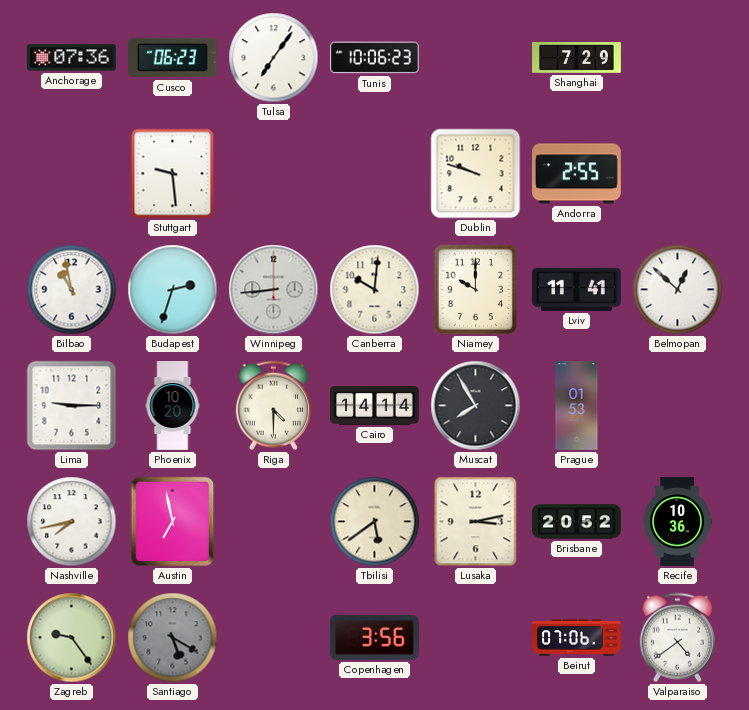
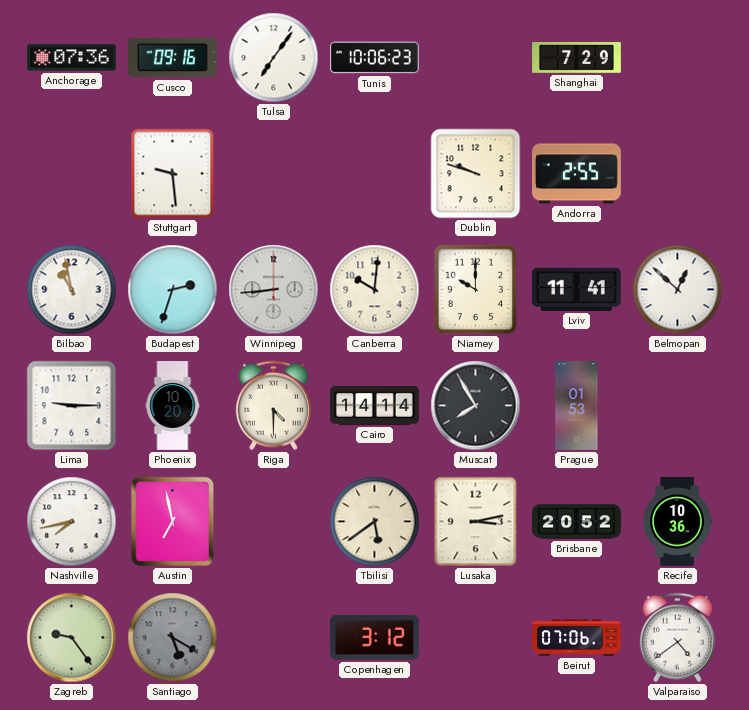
Cusco: 06:23 -> 09:16 (172, 58)
Copenhagen: 3:56 -> 3:12 (374, 637)
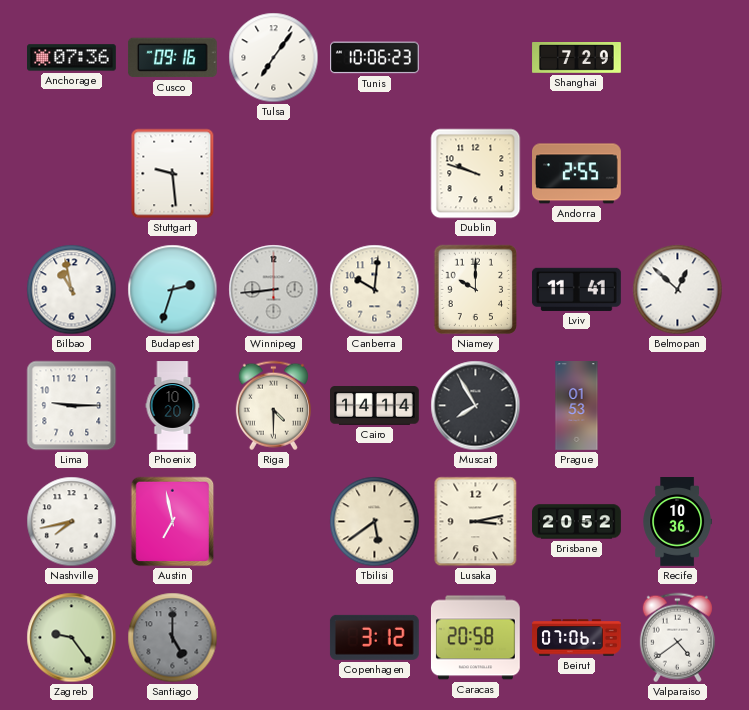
Santiago: 5:20 -> 5:00 (173, 638)
Caracas: none -> 20:58 (475, 638)
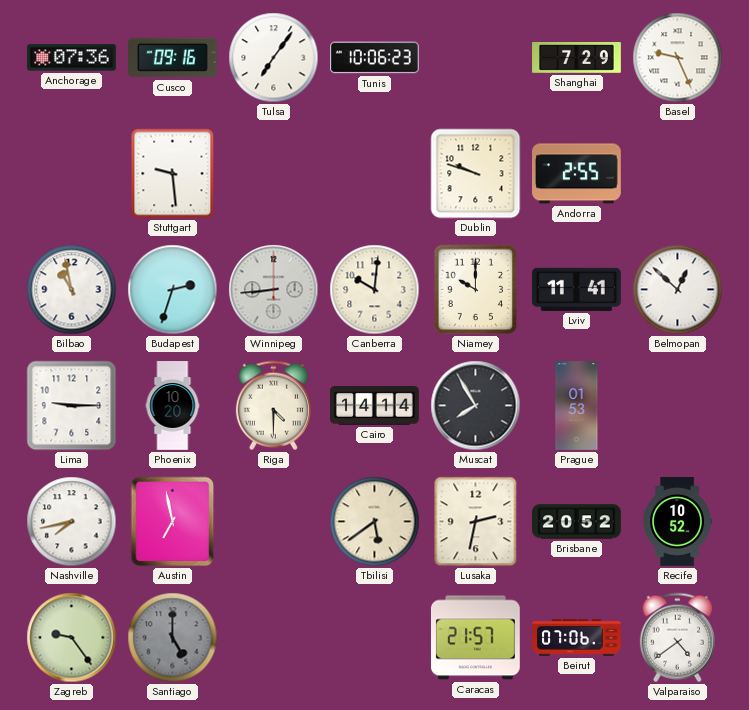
Basel: none -> 9:26 (678, 58)
Lusaka: 3:13 -> 2:32 (476, 522)
Recife: 10:36 -> 10:52 (677, 522)
Copenhagen: 3:12 -> none (374, 637)
Caracas: 20:58 -> 21:57 (475, 638)
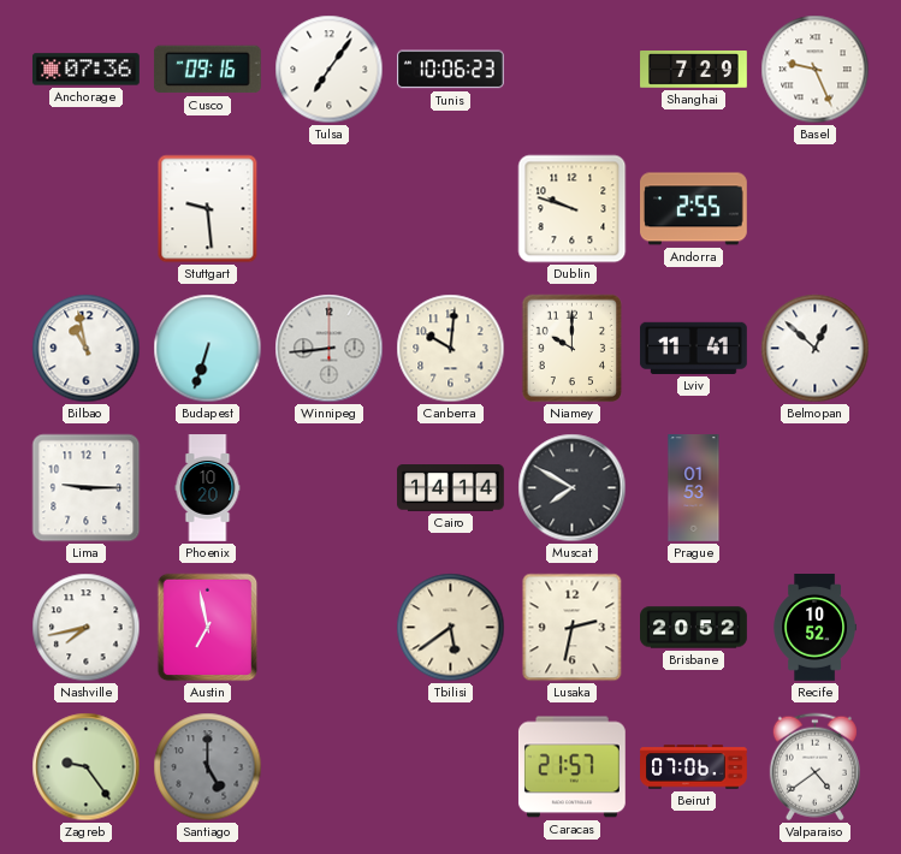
Budapest: 2:33 -> 6:33 (208, 349)
Riga: 4:30 -> none (273, 406)
Muscat: 7:55 -> 7:50 (573, 488)
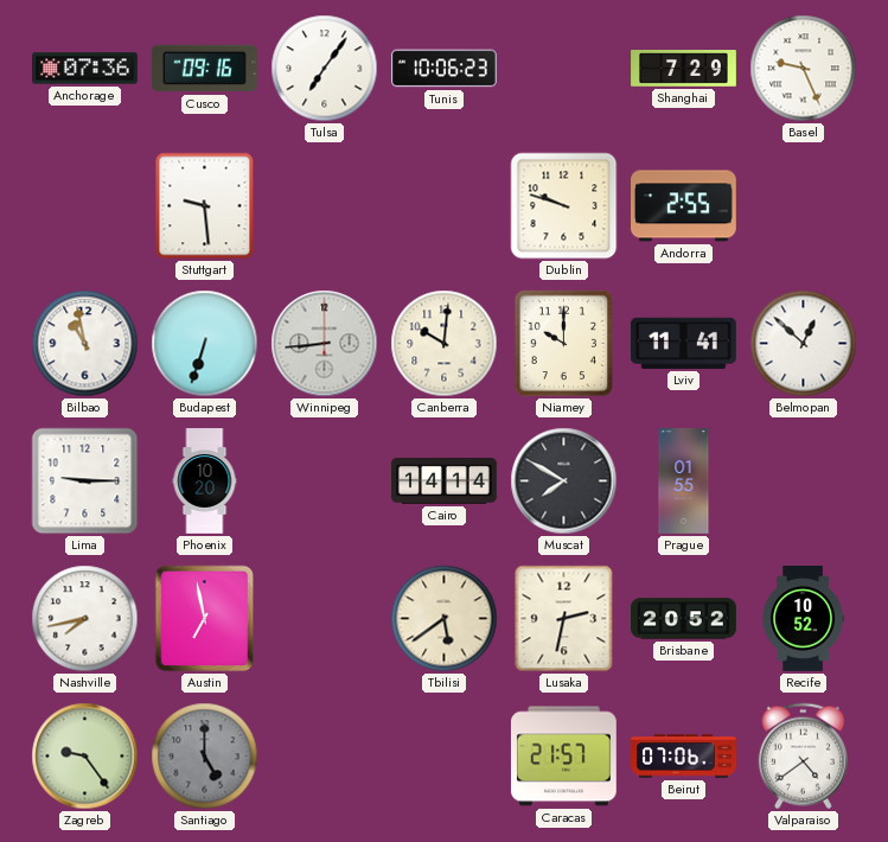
Prague: 01:53 -> 01:55 (684, 481)
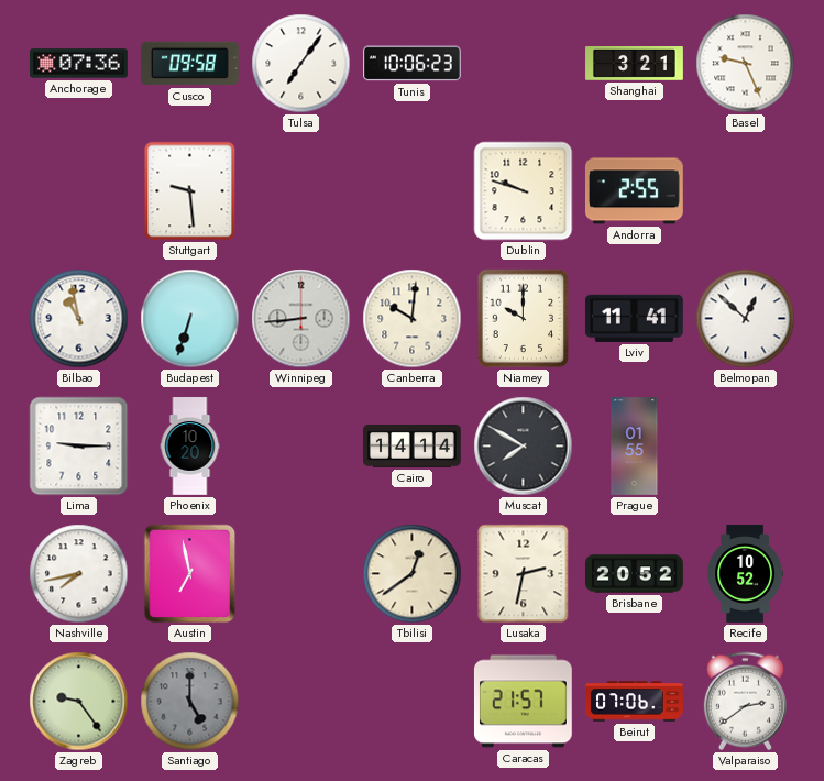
Cusco: 09:16 -> 09:58 (189, 64)
Shanghai: 7:29 -> 3:21 (635, 64)
Tbilisi: 5:39 -> 12:39 (413, 574)
Valparaiso: 4:39 -> 2:39 (745, 702)
